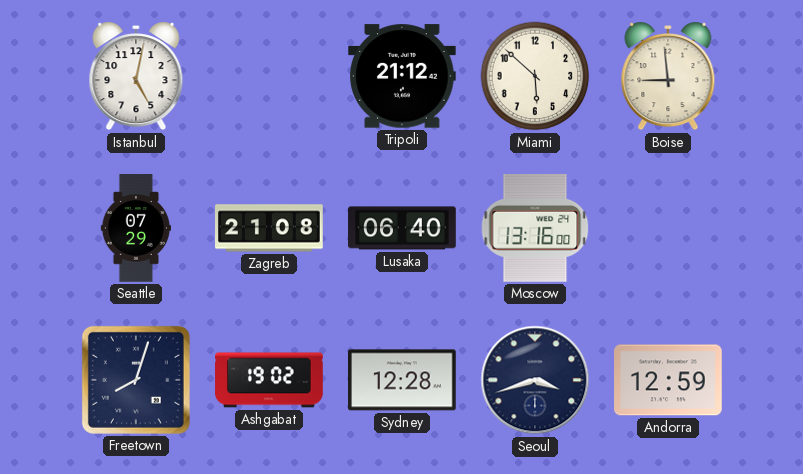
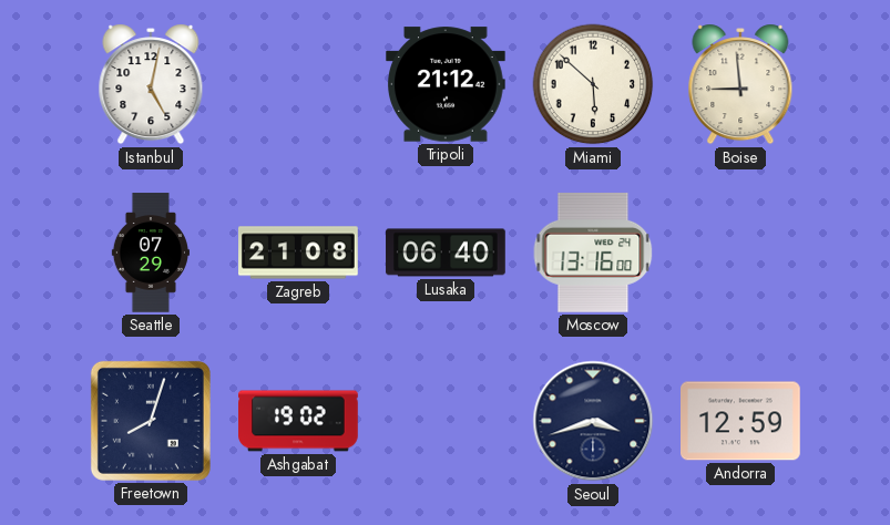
Sydney: 12:28 -> none (403, 380)
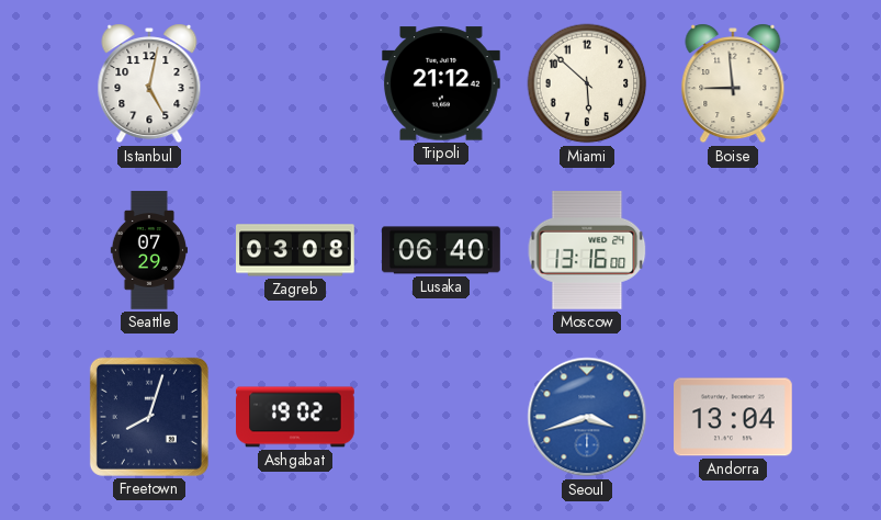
Zagreb: 21:08 -> 03:08 (295, 250)
Seoul dial: navy -> blue (587, 417)
Andorra: 12:59 -> 13:04 (734, 417)
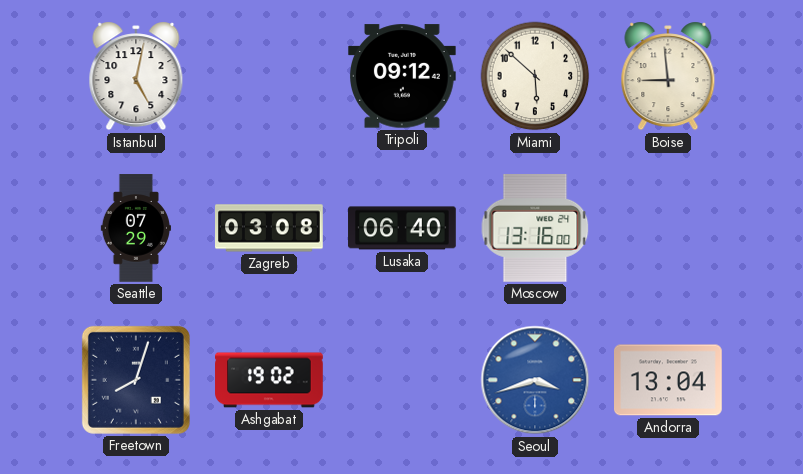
Tripoli: 21:12 -> 09:12 (403, 76)
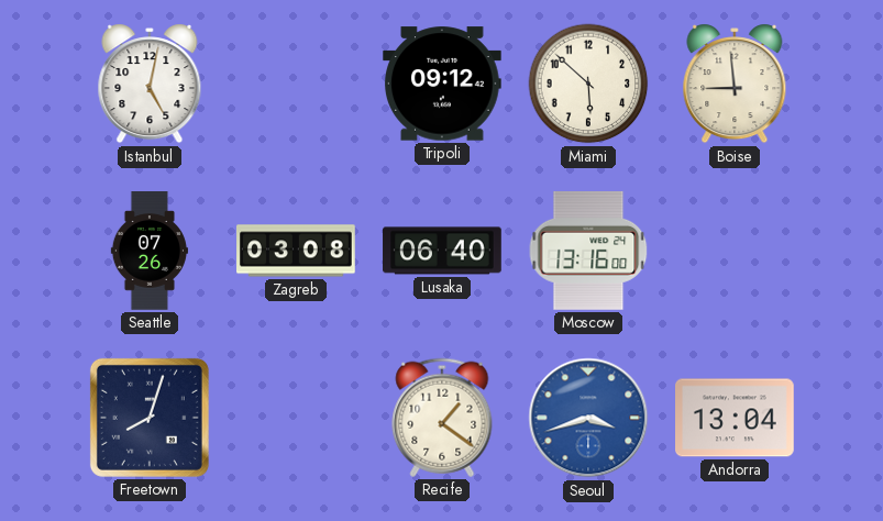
Seattle: 07:29 -> 07:26 (148, 251)
Ashgabat: 19:02 -> none (269, 380)
Recife: none -> 1:21 (442, 418)
